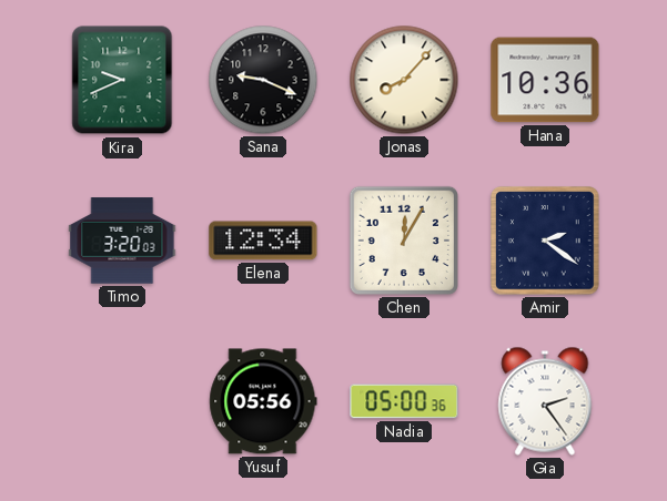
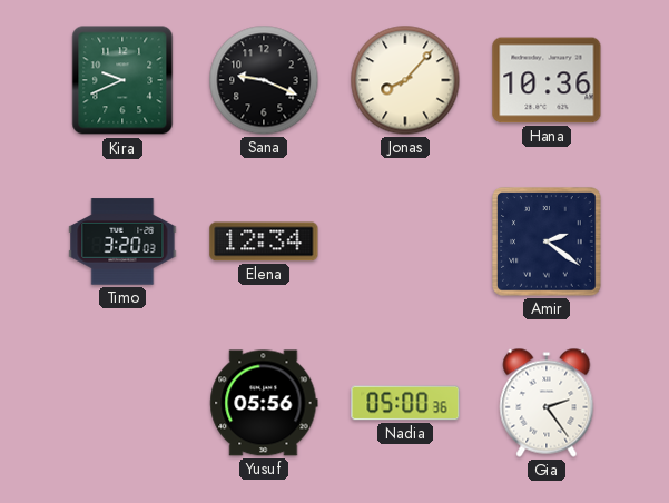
Chen: 12:05 -> none (404, 241)
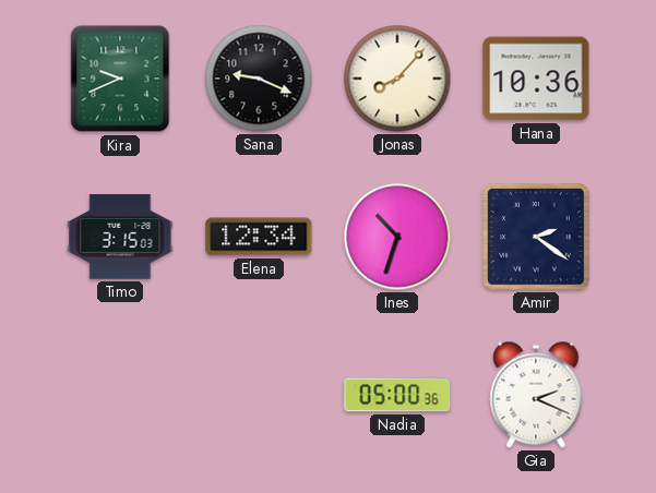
Timo: 3:20 -> 3:15 (120, 237)
Ines: none -> 10:33 (397, 237)
Yusuf: 05:56 -> none (264, 403)
Gia: 2:24 -> 2:19 (536, 395)
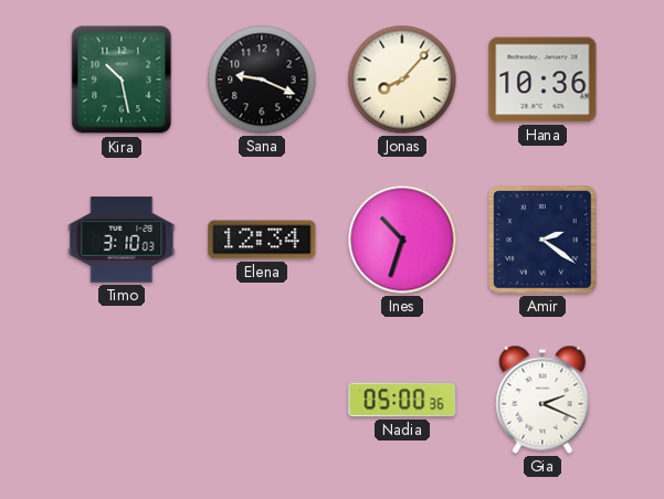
Kira: 9:41 -> 10:28 (122, 79)
Timo: 3:15 -> 3:10 (122, 240)
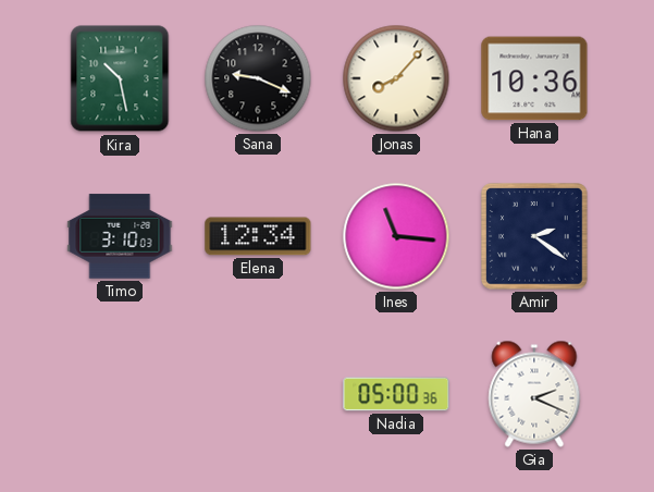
Ines: 10:33 -> 11:16 (396, 236)
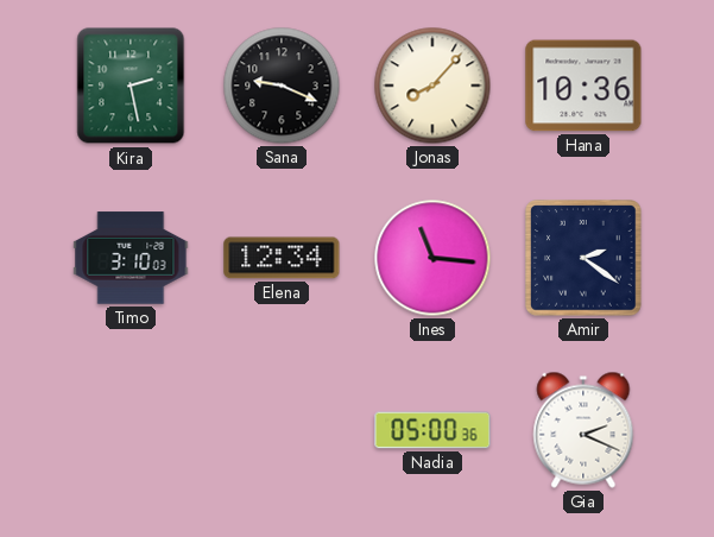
Kira: 10:28 -> 2:28 (131, 86)
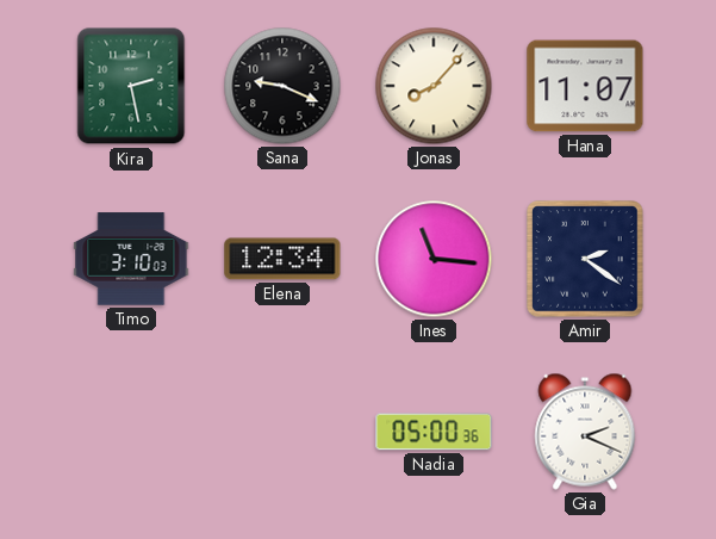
Hana: 10:36 -> 11:07 (585, 86)
